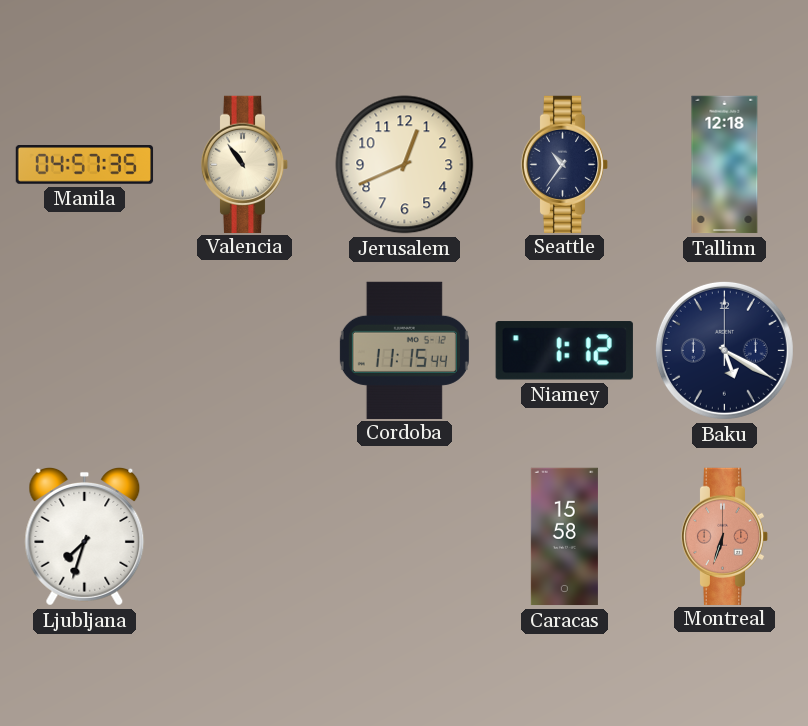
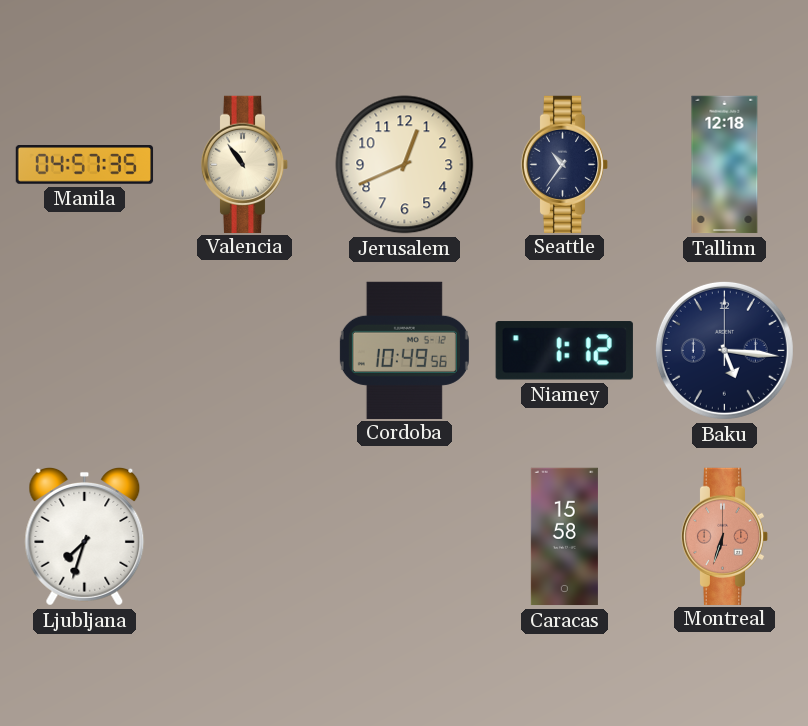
Cordoba: 11:15 -> 10:49 (404, 350)
Baku: 5:20 -> 5:16 (724, 350)
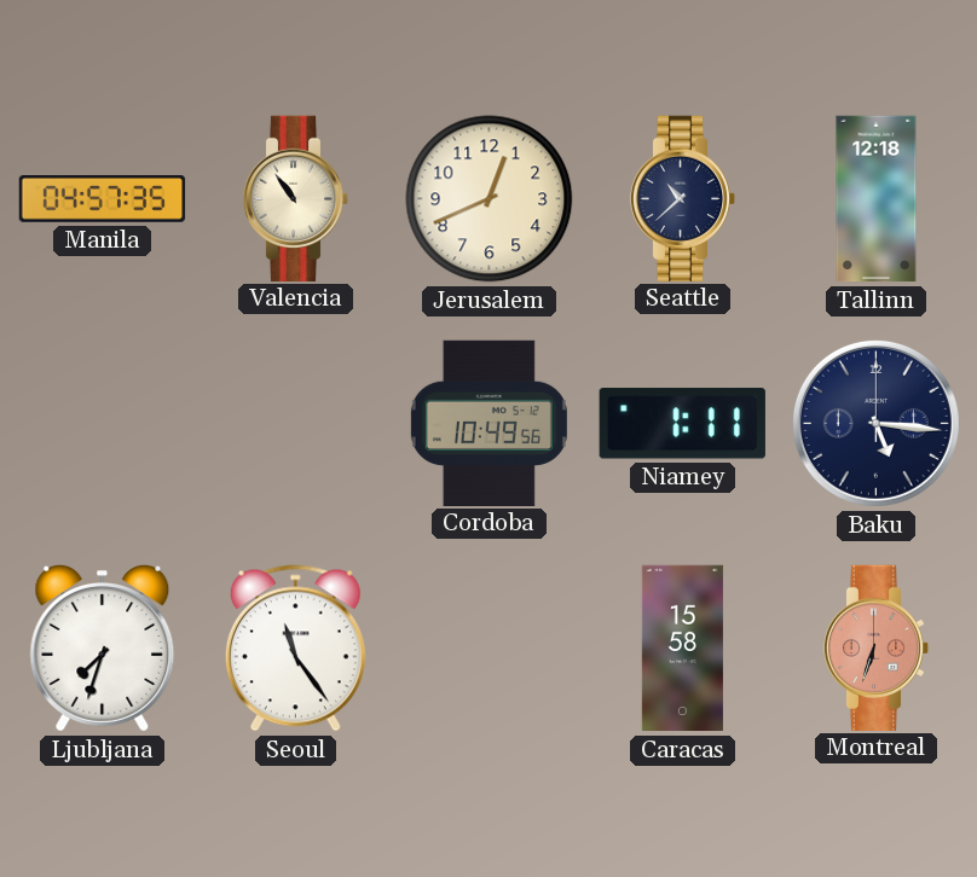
Seattle: 10:36 -> 10:38 (683, 198)
Niamey: 1:12 -> 1:11 (682, 424)
Seoul: none -> 11:24 (295, 649)
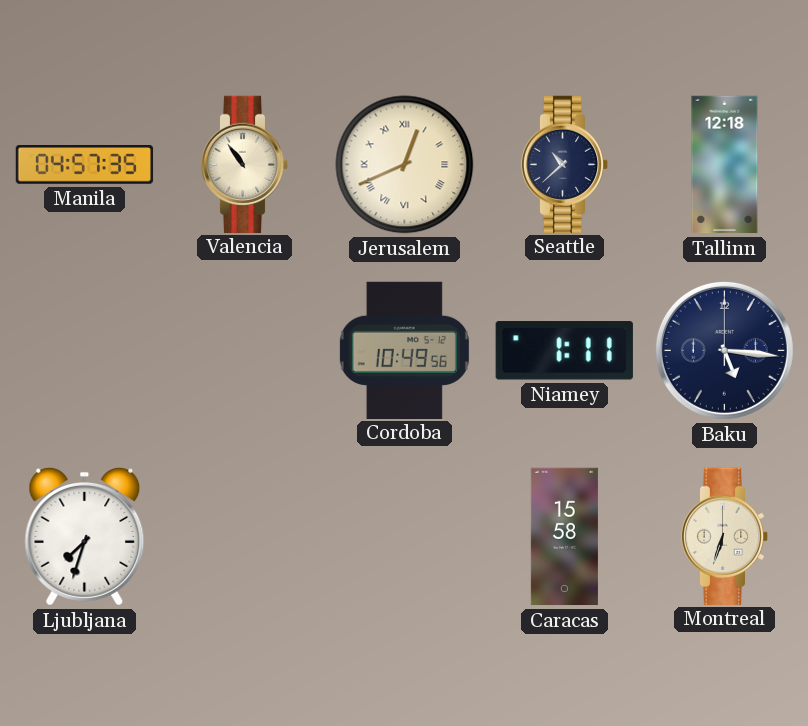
Jerusalem numerals: Arabic -> Roman (405, 165)
Seoul: 11:24 -> none (295, 649)
Montreal dial: salmon -> cream (725, 536)
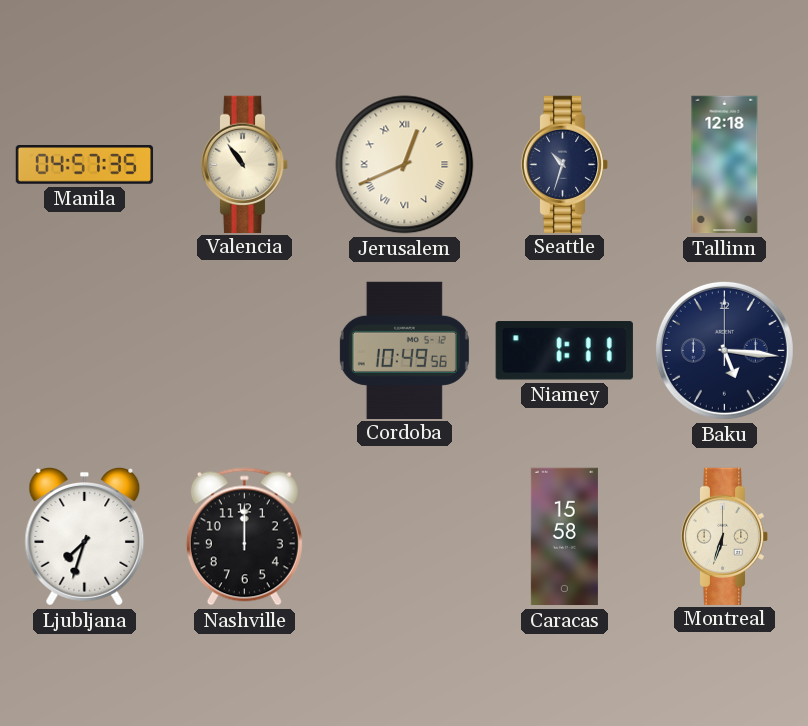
Seattle: 10:38 -> 10:33 (565, 164)
Nashville: none -> 12:00 (244, 537)
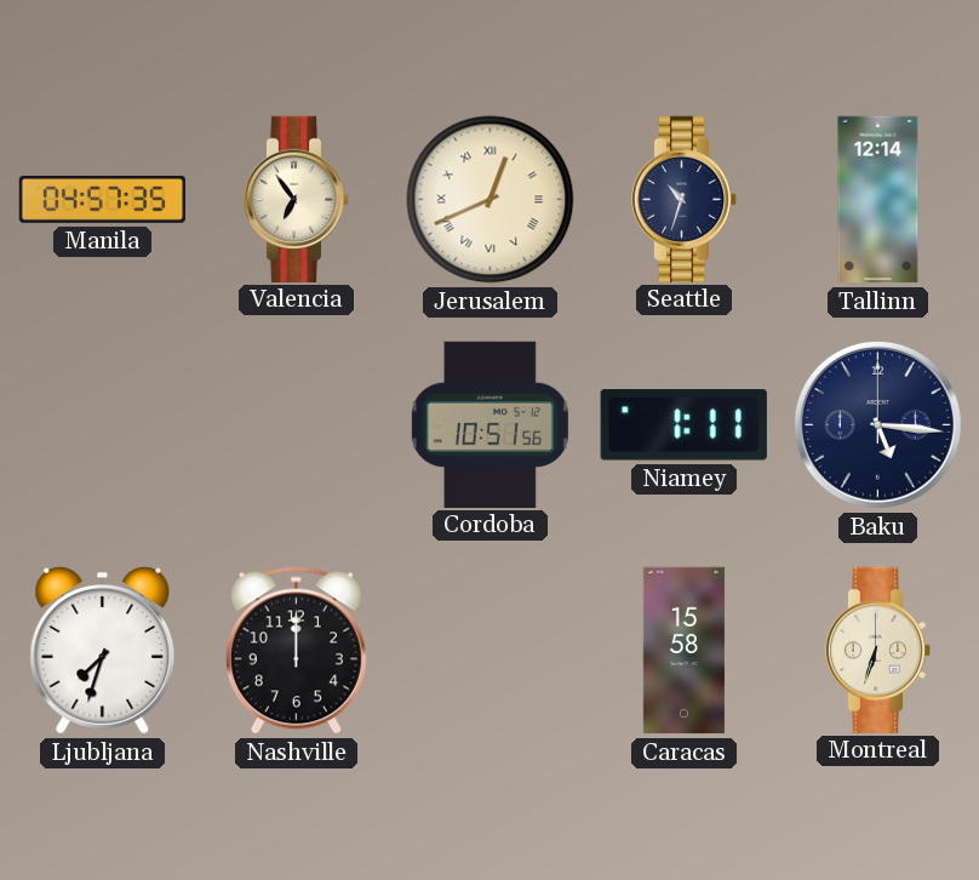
Valencia: 10:54 -> 6:54 (297, 199)
Tallinn: 12:18 -> 12:14 (878, 200)
Cordoba: 10:49 -> 10:51 (490, 424)
